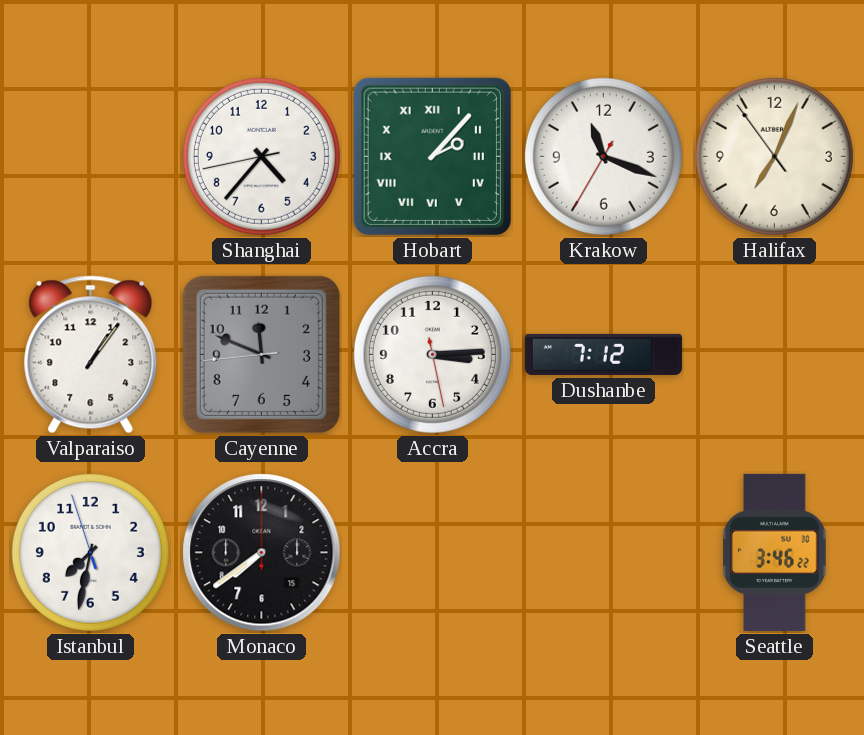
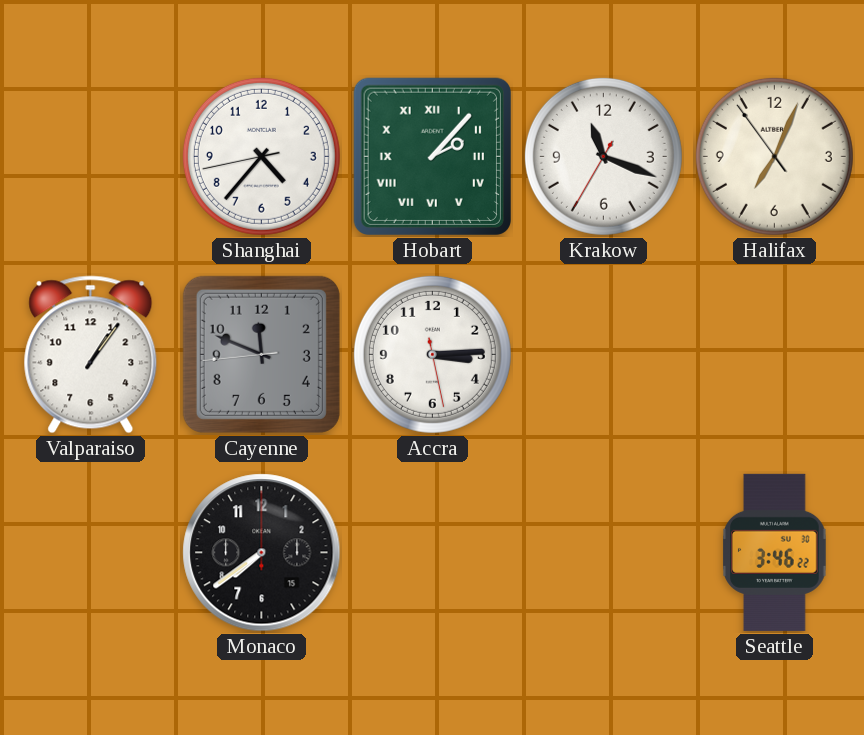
Dushanbe: 7:12 -> none (603, 354)
Istanbul: 7:31 -> none (90, 552)
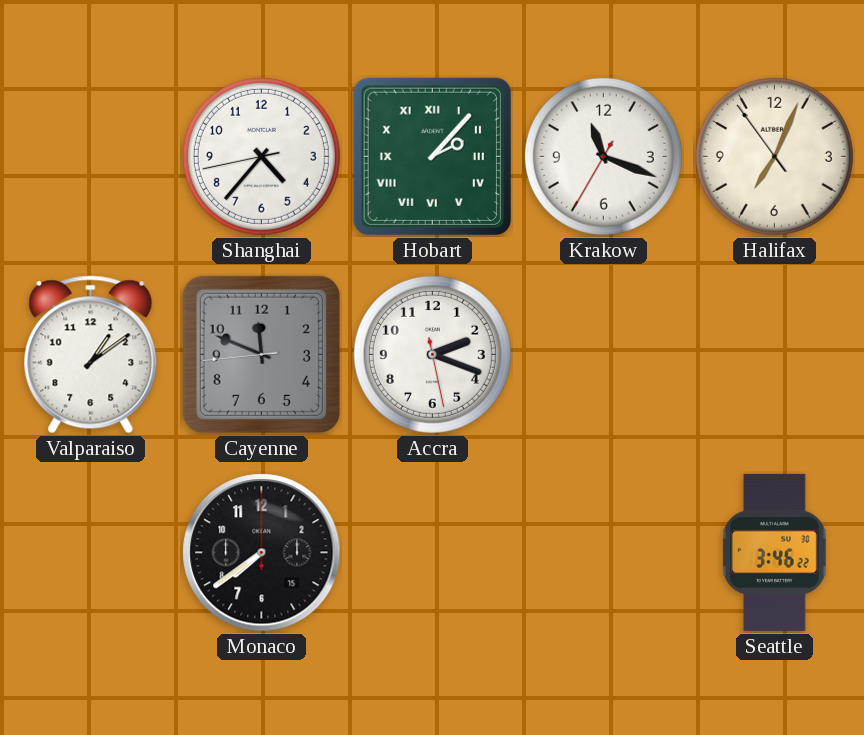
Valparaiso: 1:06 -> 1:09 (91, 355)
Accra: 3:14 -> 2:18 (432, 354)
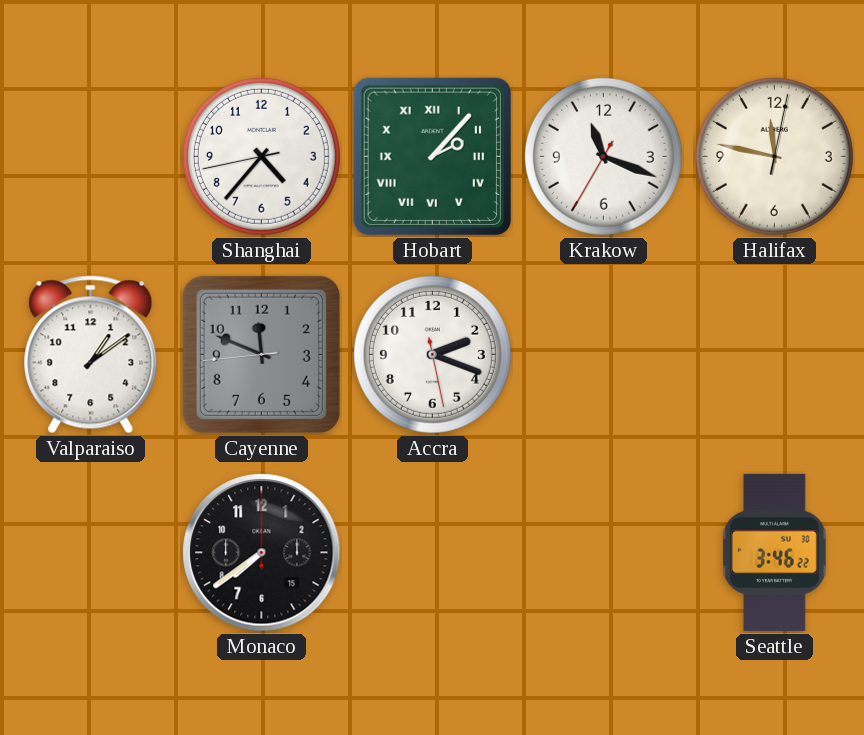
Halifax: 7:03 -> 11:47 (774, 156)
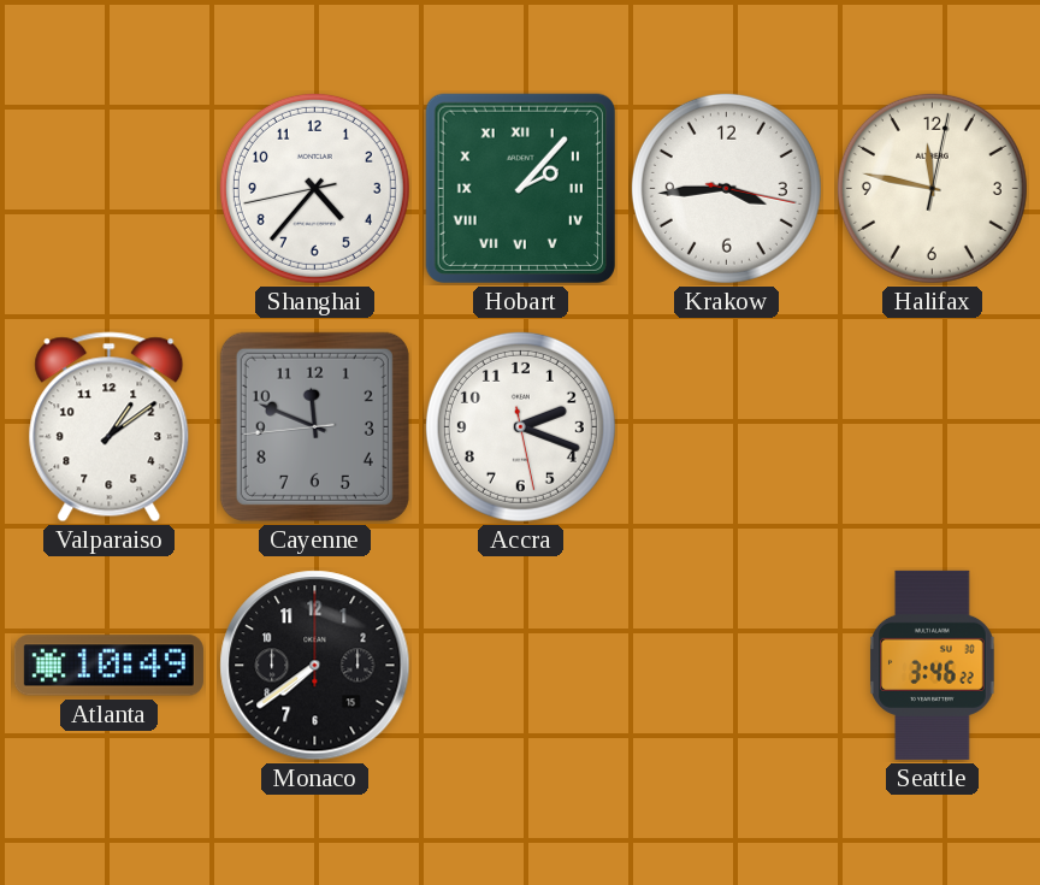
Krakow: 11:18 -> 3:44 (726, 188)
Atlanta: none -> 10:49 (108, 666)
